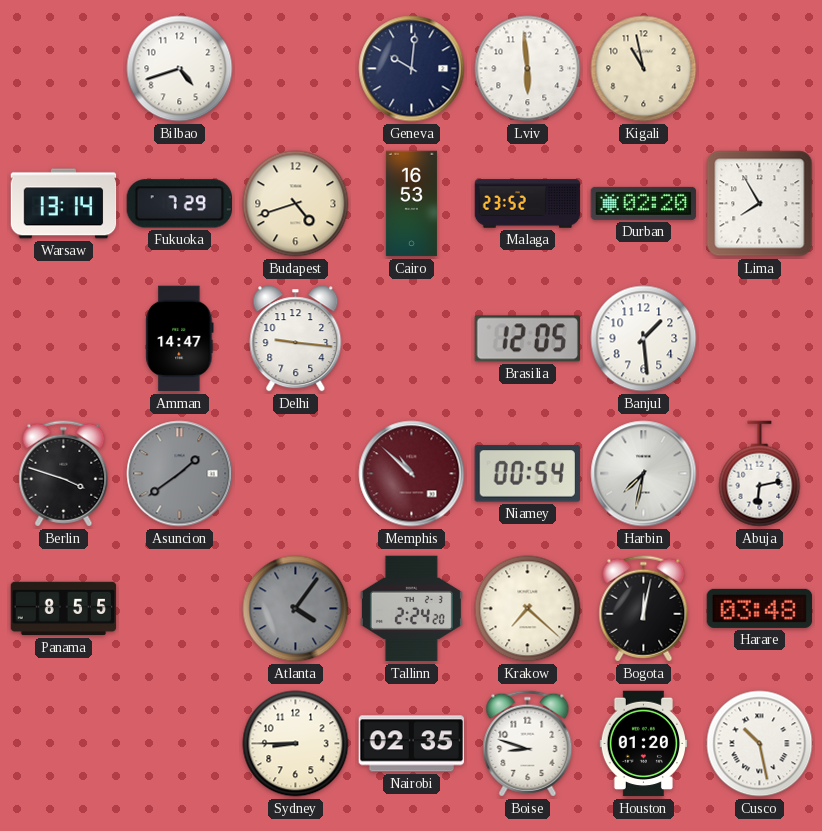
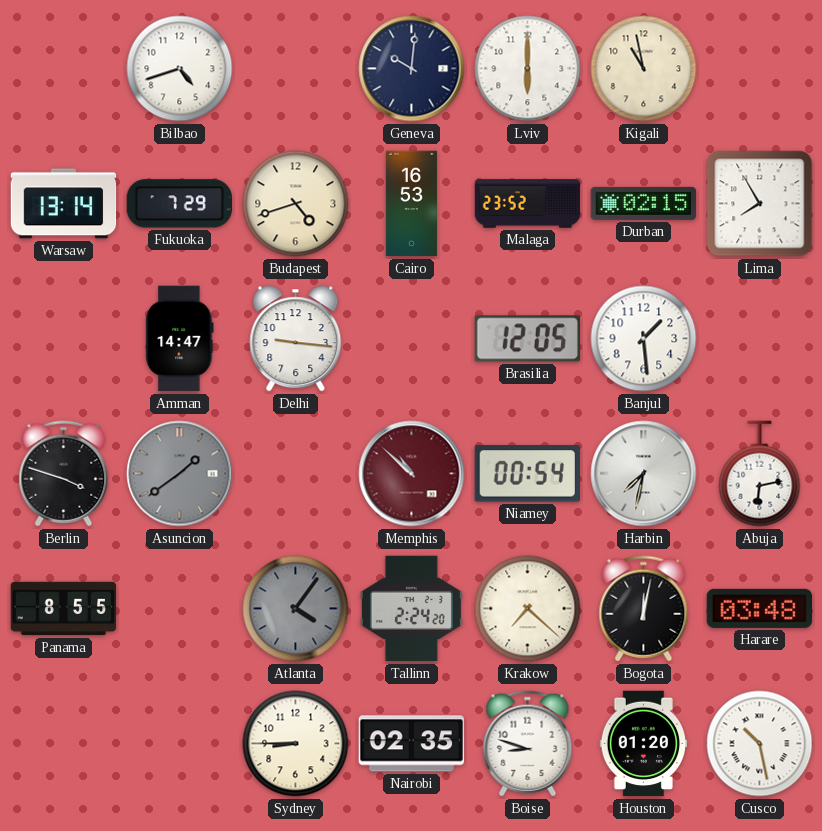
Lviv: 5:59 -> 6:00 (528, 69)
Durban: 02:20 -> 02:15 (644, 203)
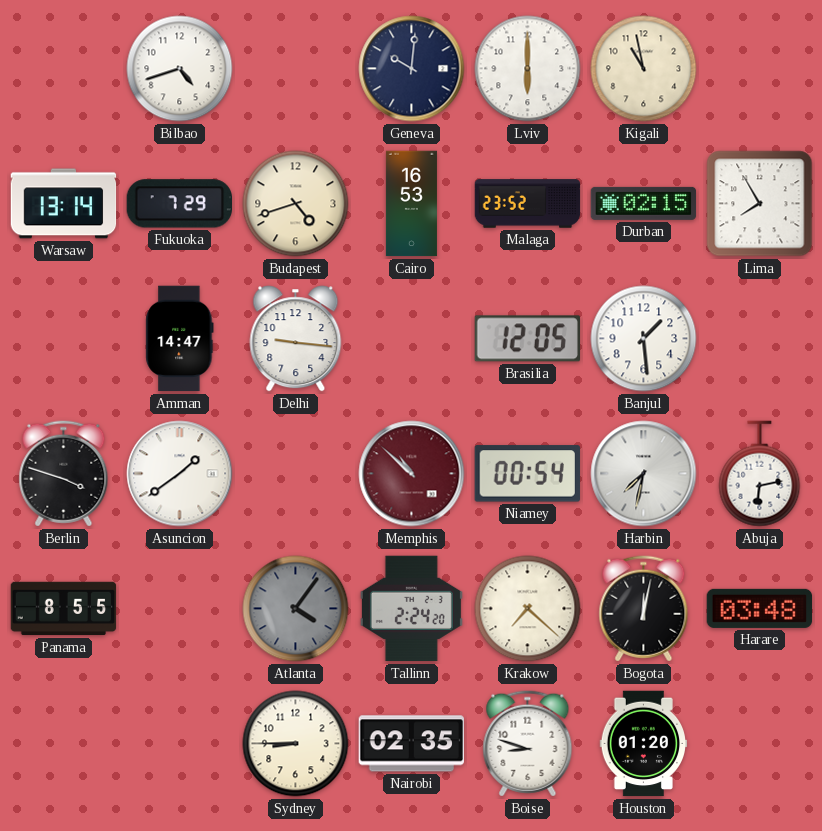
Asuncion dial: grey -> white (180, 474)
Cusco: 10:28 -> none (760, 744)
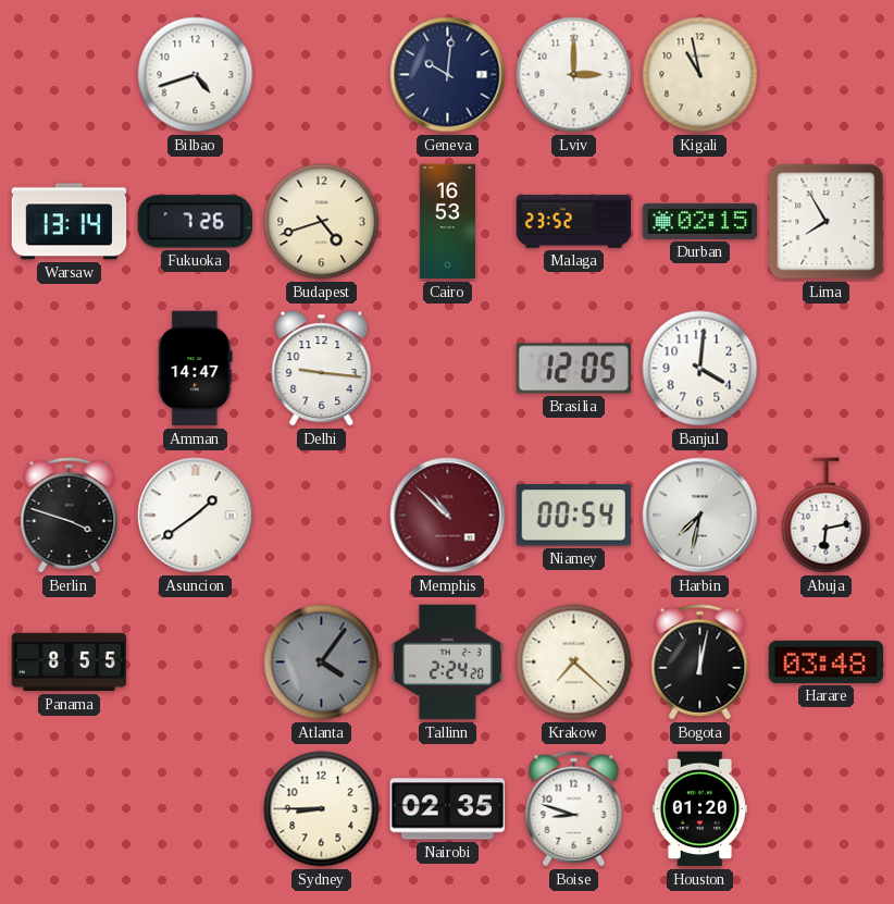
Lviv: 6:00 -> 3:00 (574, 75)
Fukuoka: 7:29 -> 7:26 (195, 222)
Banjul: 1:29 -> 4:01 (700, 369)
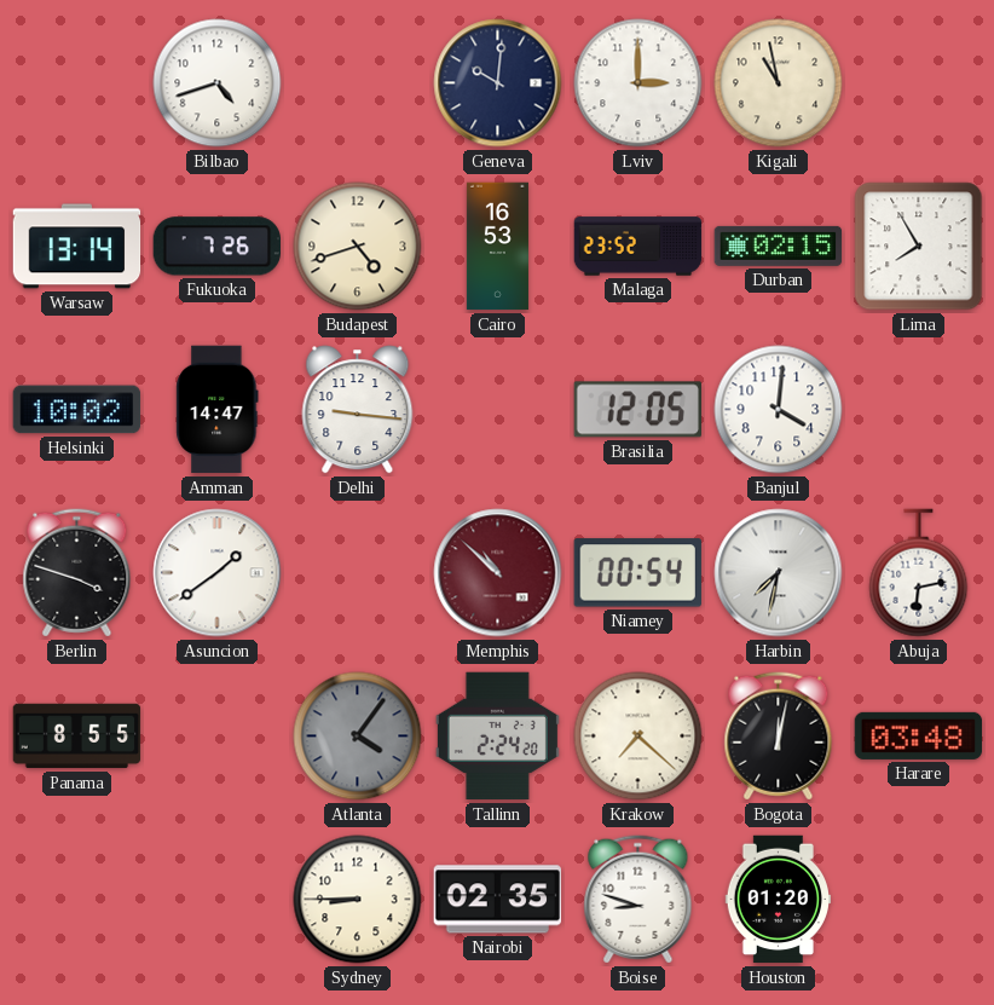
Helsinki: none -> 10:02 (77, 410)
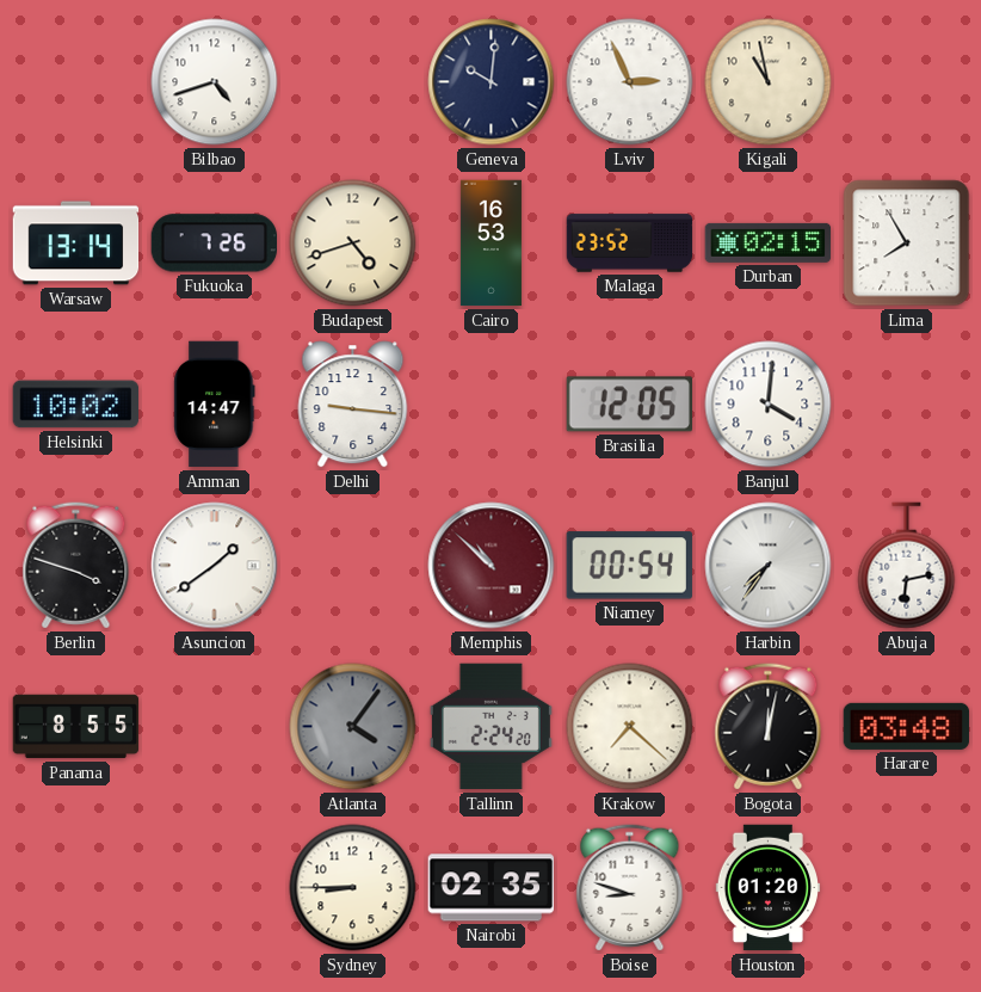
Lviv: 3:00 -> 2:56 (630, 82)
Harbin: 7:32 -> 7:36 (769, 566)
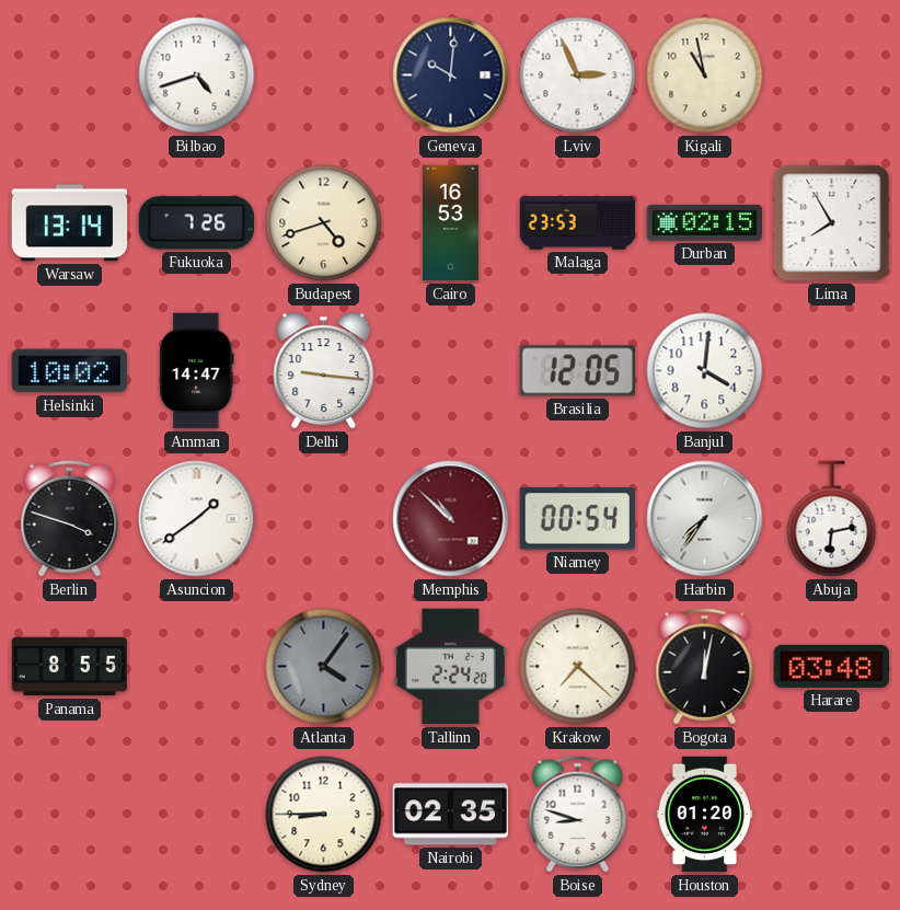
Malaga: 23:52 -> 23:53 (578, 223)
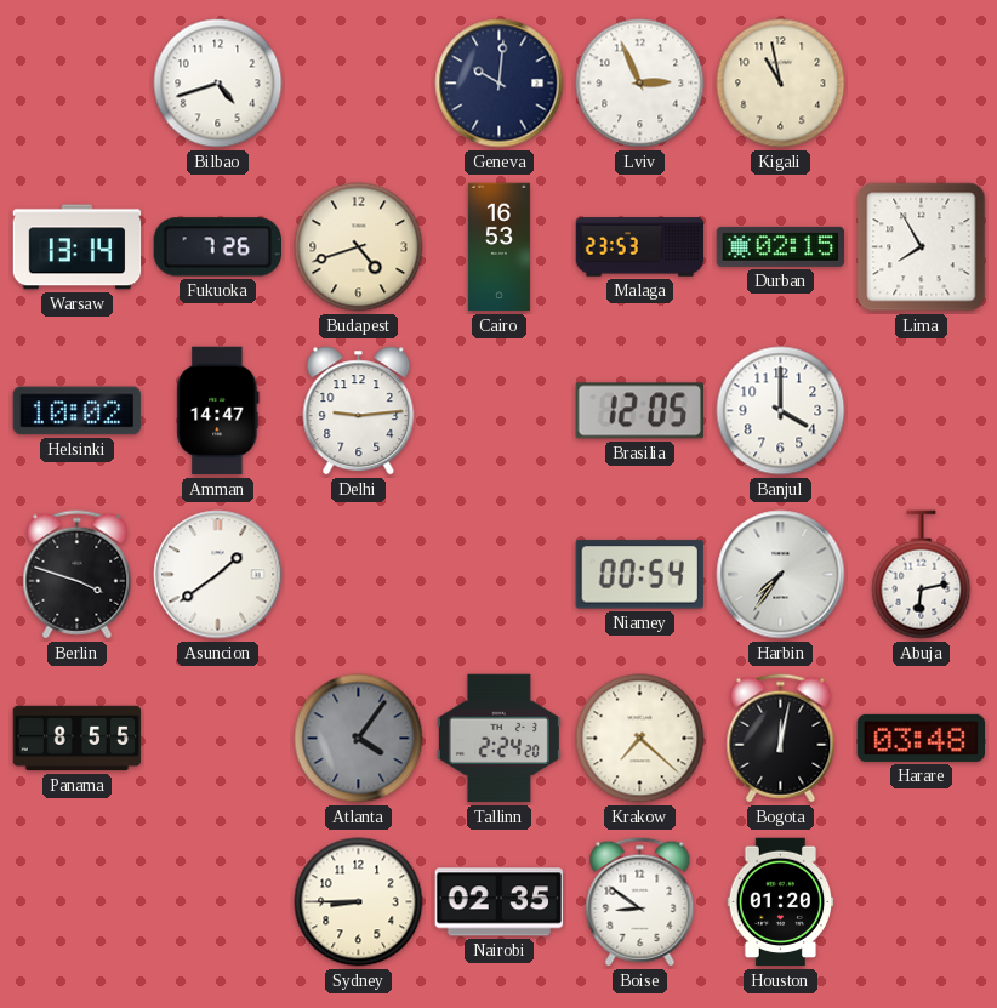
Delhi: 9:16 -> 9:14 (359, 411)
Banjul: 4:01 -> 4:00 (781, 411)
Memphis: 10:52 -> none (451, 519)
Boise: 8:48 -> 8:51 (640, 902)
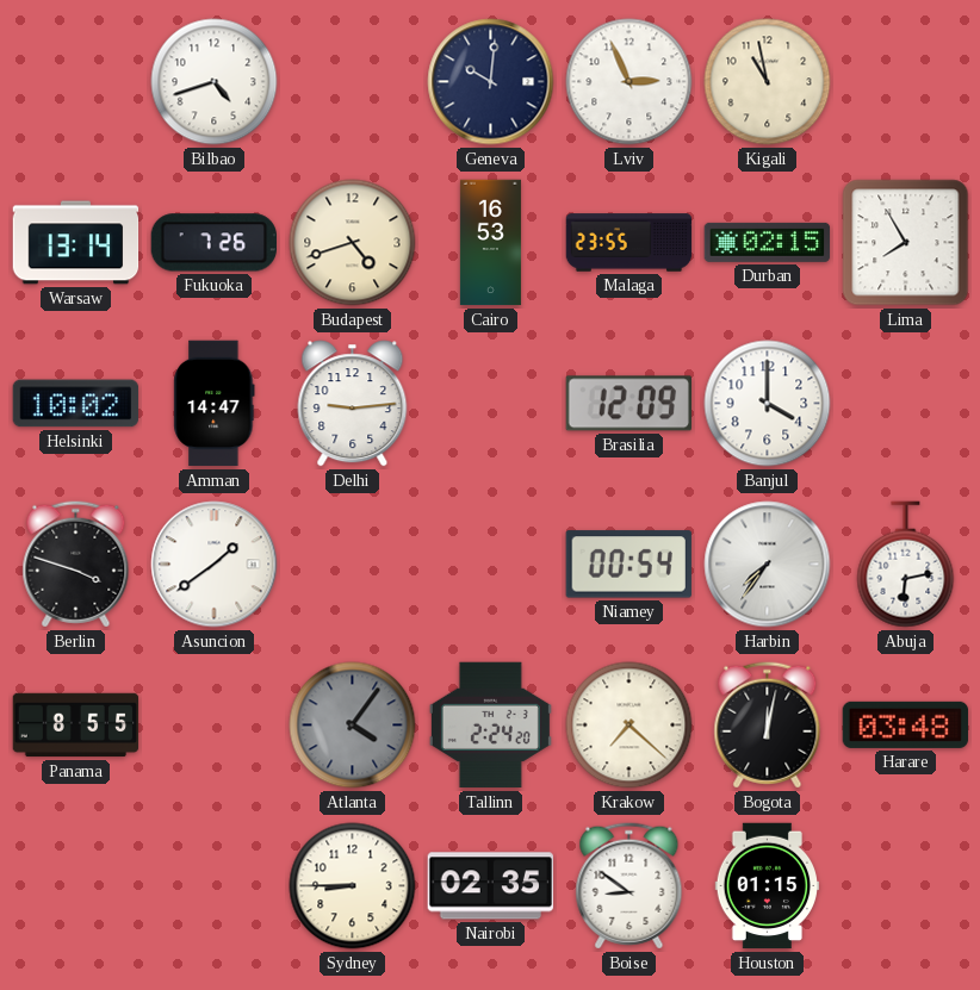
Malaga: 23:53 -> 23:55 (629, 243)
Brasilia: 12:05 -> 12:09 (628, 404)
Houston: 01:20 -> 01:15 (768, 886)
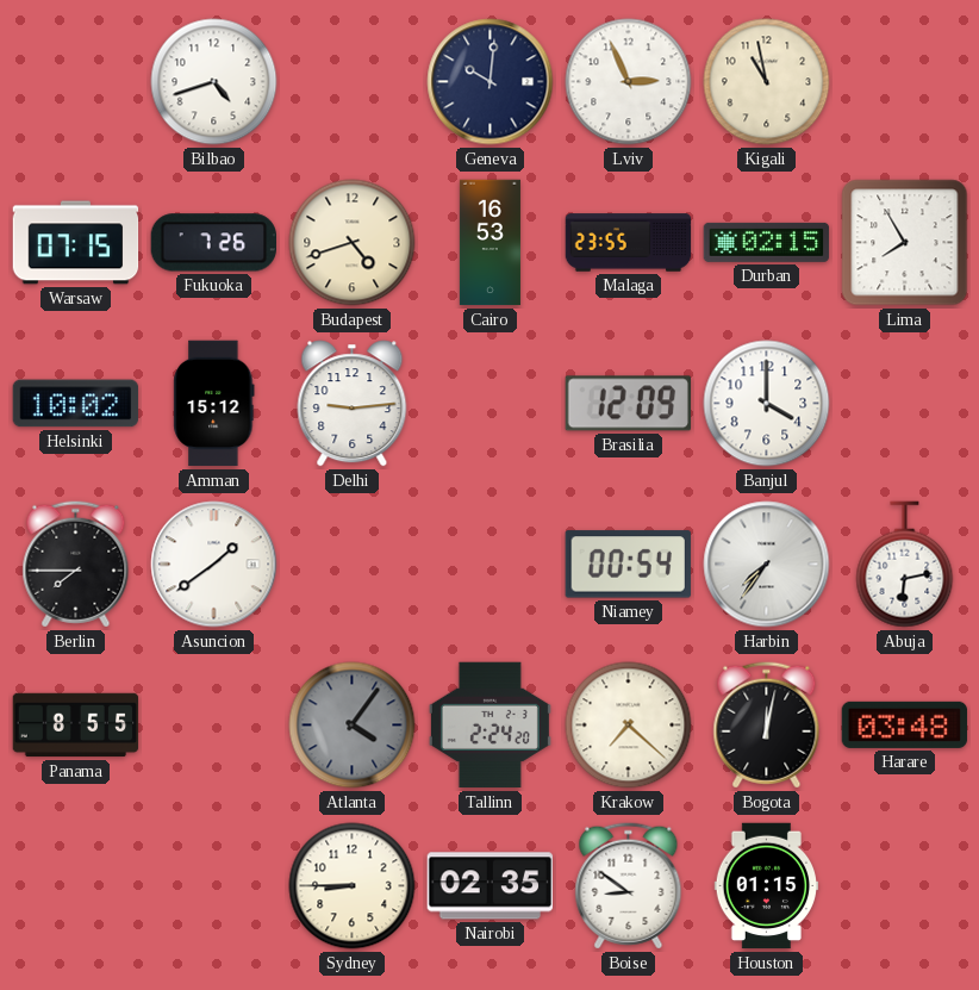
Warsaw: 13:14 -> 07:15 (76, 243)
Amman: 14:47 -> 15:12 (214, 404)
Berlin: 3:48 -> 7:45 (76, 565)
